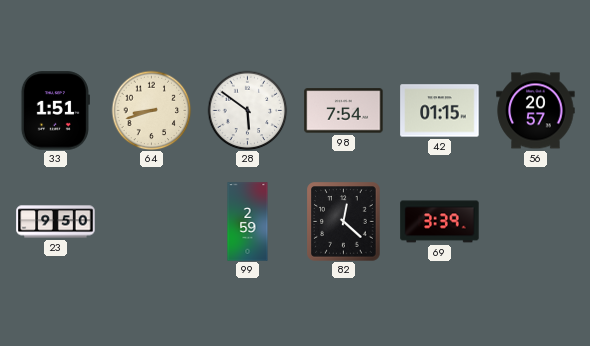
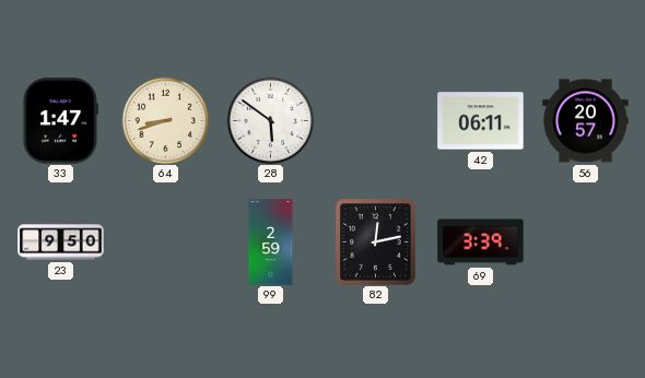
33: 1:51 -> 1:47 (60, 121)
98: 7:54 -> none (344, 111)
42: 01:15 -> 06:11 (481, 121)
82: 12:22 -> 12:13 (376, 243)
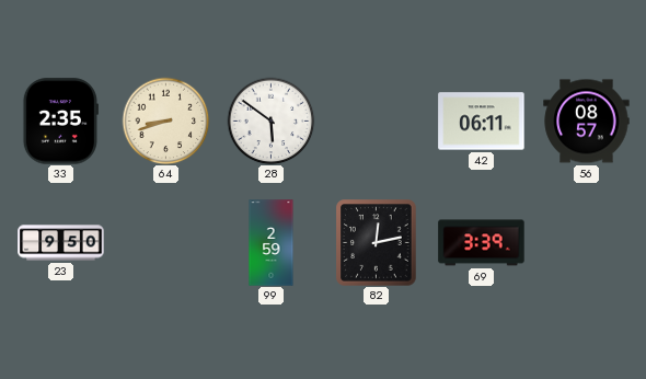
33: 1:47 -> 2:35 (60, 122)
56: 20:57 -> 08:57 (587, 122)
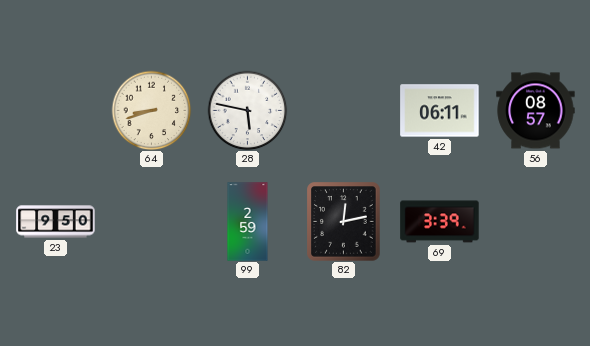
33: 2:35 -> none (60, 122)
28: 5:51 -> 5:47 (247, 110)
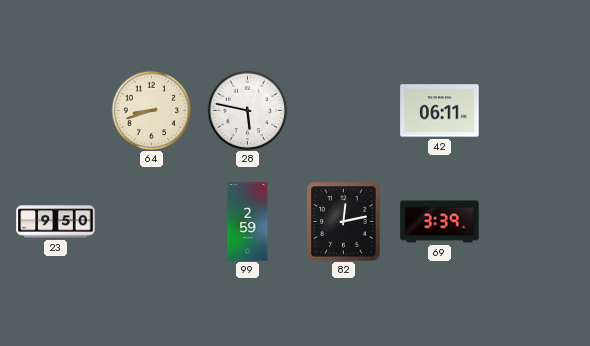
56: 08:57 -> none (536, 111)
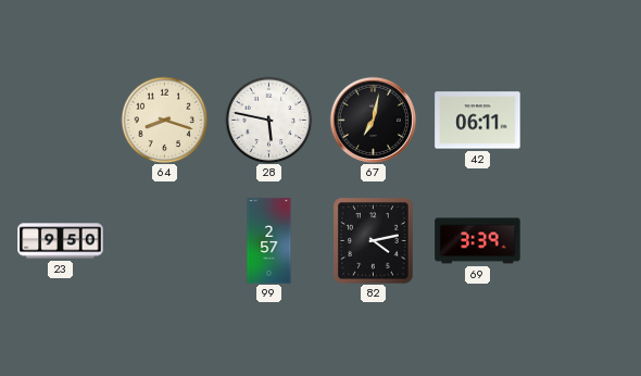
64: 8:42 -> 8:18 (164, 120)
67: none -> 7:02 (373, 120)
99: 2:59 -> 2:57 (269, 241)
82: 12:13 -> 4:13 (374, 241)
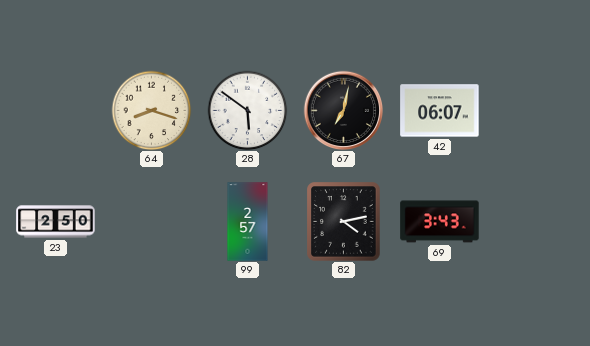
28: 5:47 -> 5:51 (247, 110)
42: 06:11 -> 06:07 (440, 111)
23: 9:50 -> 2:50 (56, 222)
69: 3:39 -> 3:43 (440, 222)
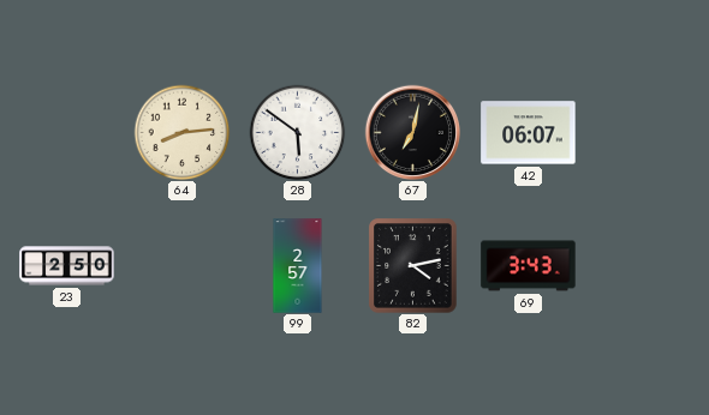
64: 8:18 -> 8:14 (181, 132)
